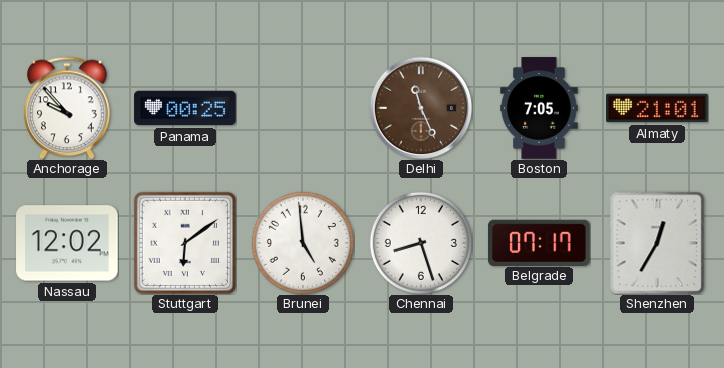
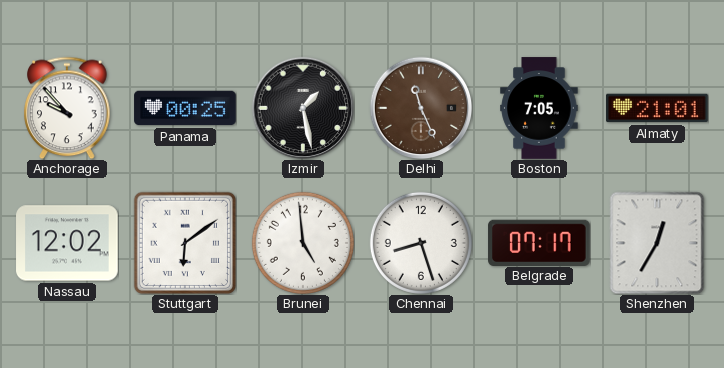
Izmir: none -> 1:28 (303, 108)
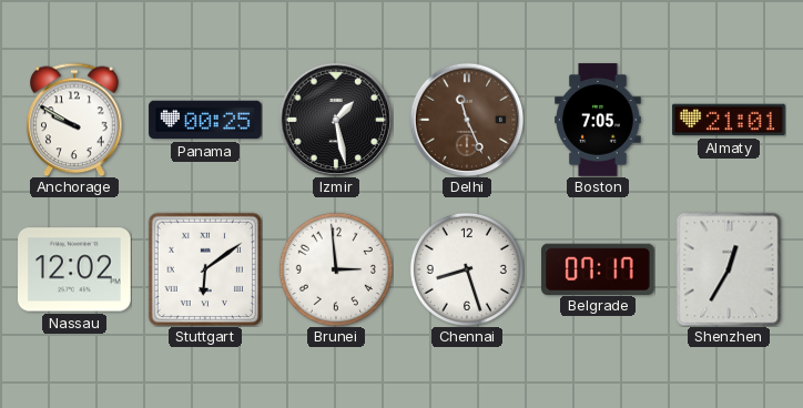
Anchorage: 9:53 -> 9:50 (74, 120)
Brunei: 4:59 -> 2:59 (336, 269)
